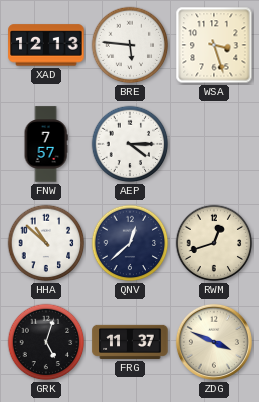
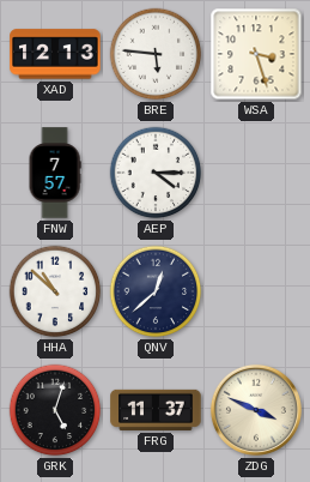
RWM: 12:42 -> none (214, 243)
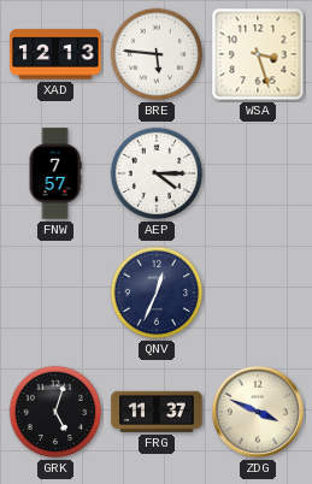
HHA: 10:52 -> none (55, 291)
QNV: 12:38 -> 12:34 (157, 293)
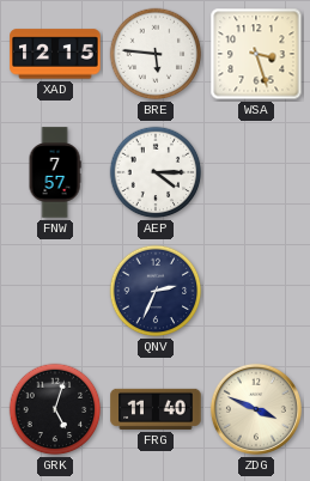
XAD: 12:13 -> 12:15 (55, 54)
QNV: 12:34 -> 2:34 (156, 291)
FRG: 11:37 -> 11:40 (156, 409)
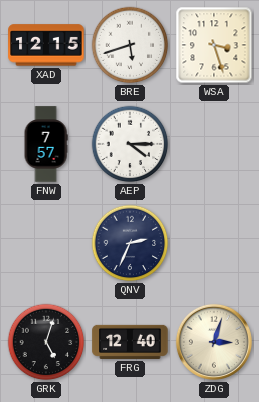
BRE: 5:46 -> 5:42 (130, 45)
FRG: 11:40 -> 12:40 (130, 342)
ZDG: 3:49 -> 3:03 (214, 342)
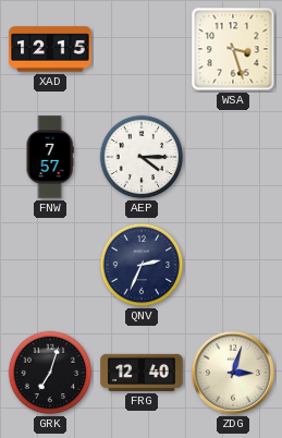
BRE: 5:42 -> none (130, 45)
GRK: 5:03 -> 7:03 (50, 373)
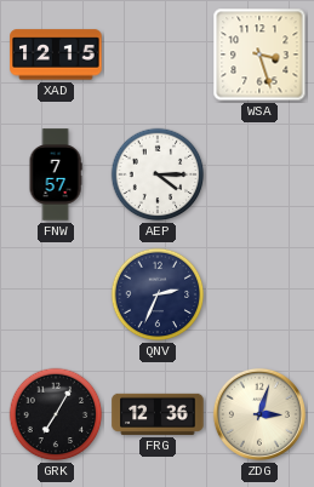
GRK: 7:03 -> 7:05 (56, 414)
FRG: 12:40 -> 12:36 (158, 414)
